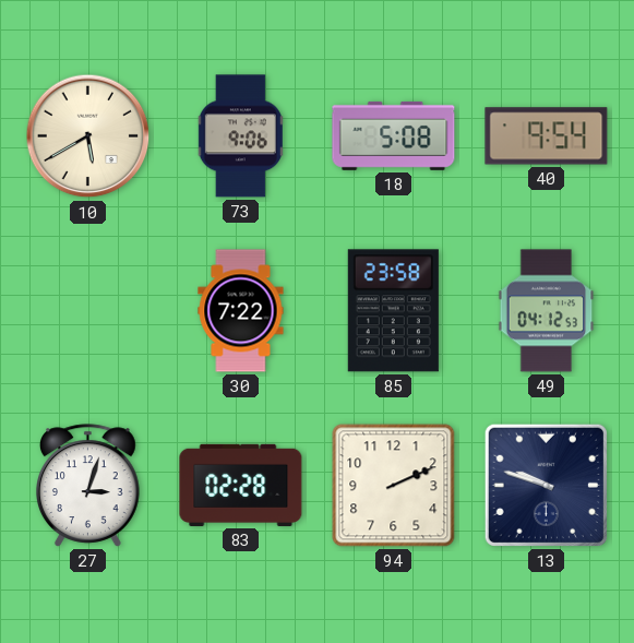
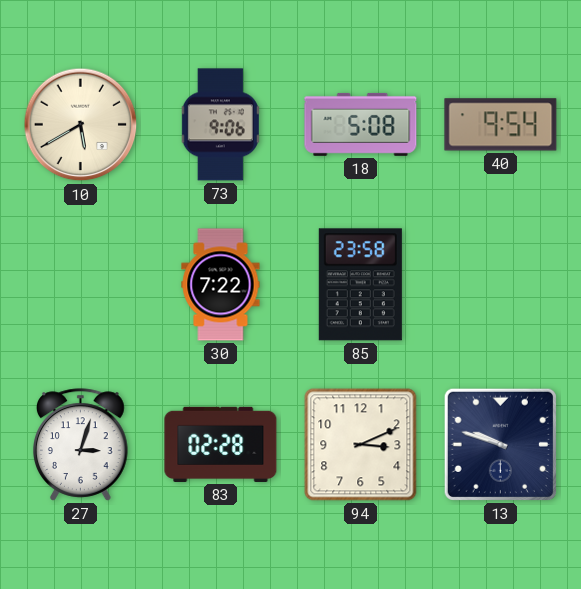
49: 04:12 -> none (547, 311)
94: 2:11 -> 3:11 (361, 445)
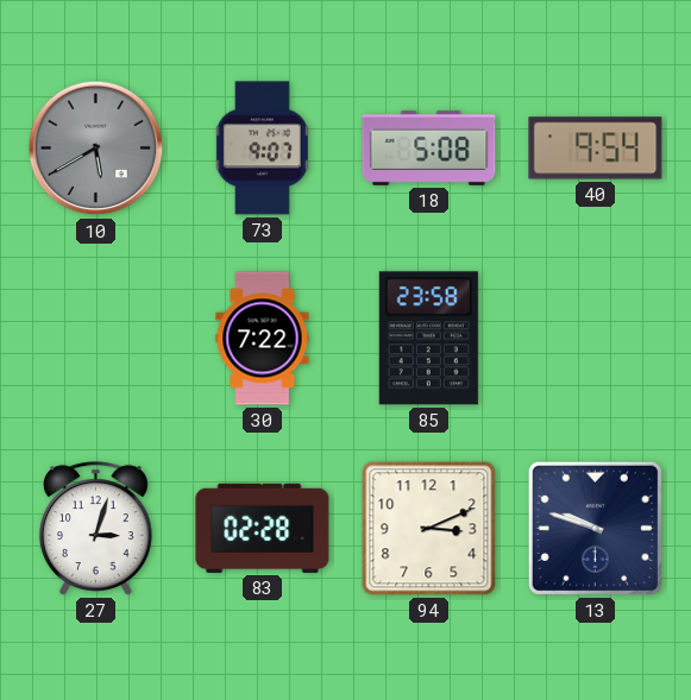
10 dial: cream -> grey (96, 149)
73: 9:06 -> 9:07 (262, 149)
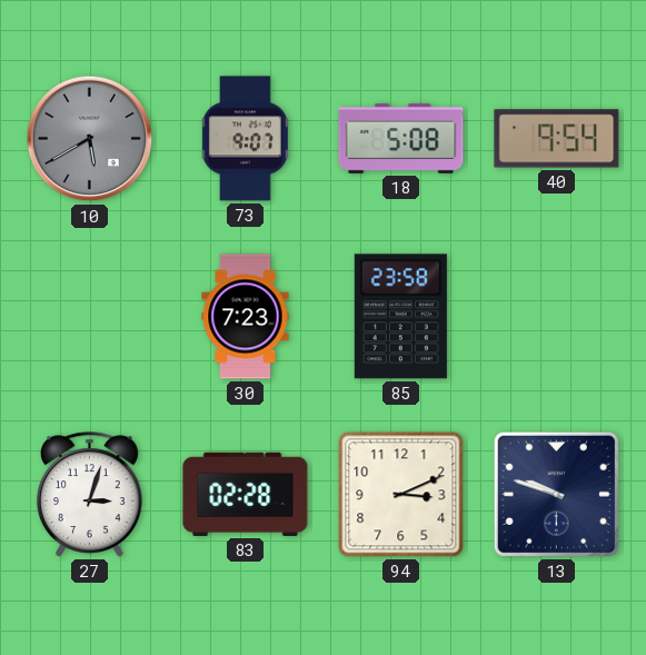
30: 7:22 -> 7:23 (246, 317)
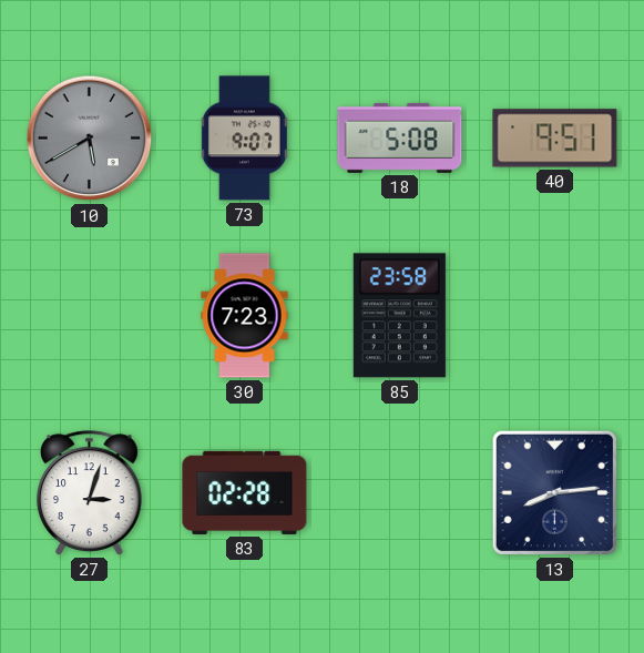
40: 9:54 -> 9:51 (555, 139)
94: 3:11 -> none (401, 495)
13: 9:48 -> 8:14 (554, 492)
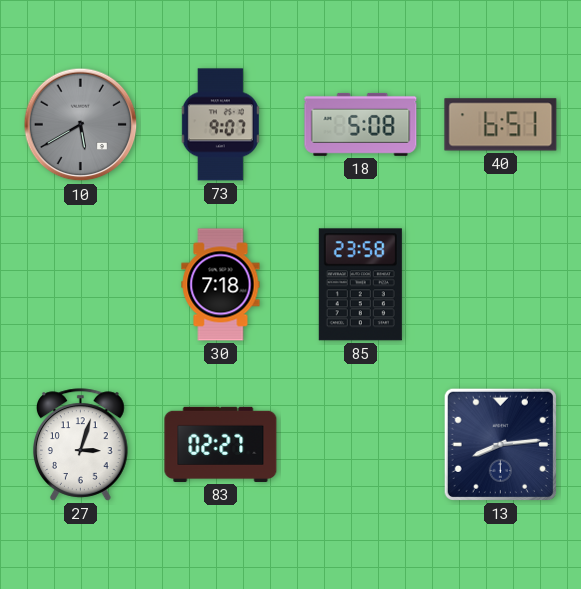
40: 9:51 -> 6:51 (501, 125)
30: 7:23 -> 7:18 (221, 285)
83: 02:28 -> 02:27 (221, 444)
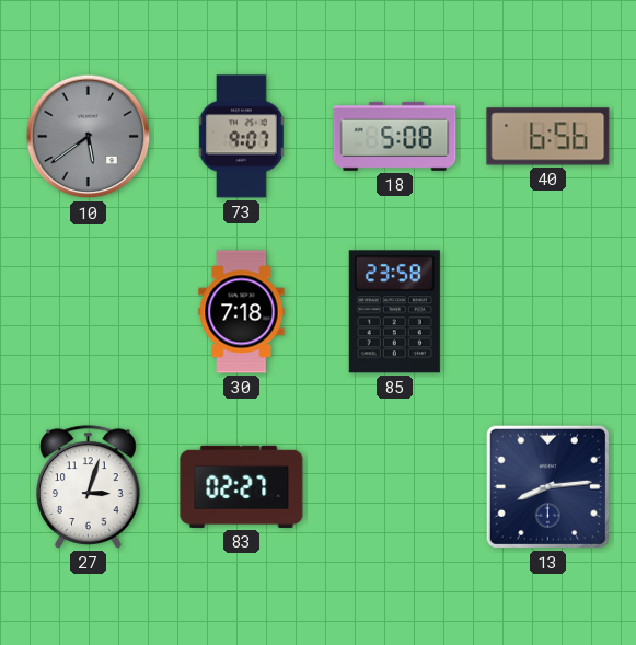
10: 5:40 -> 5:39 (89, 137)
40: 6:51 -> 6:56 (548, 137)
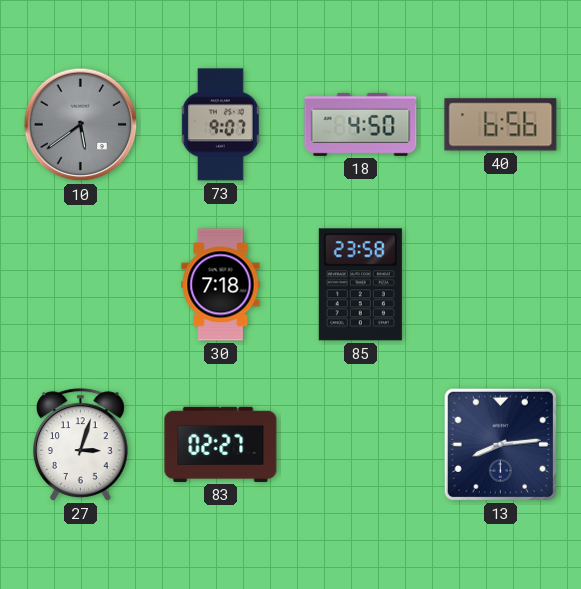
18: 5:08 -> 4:50 (361, 124)
